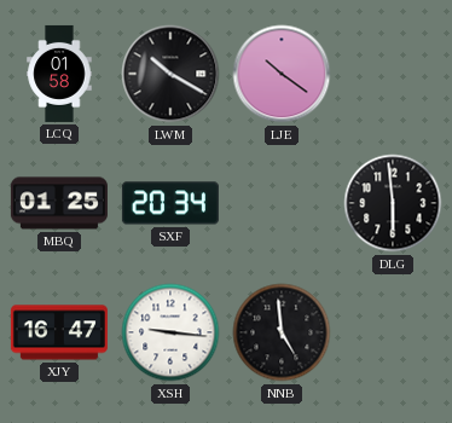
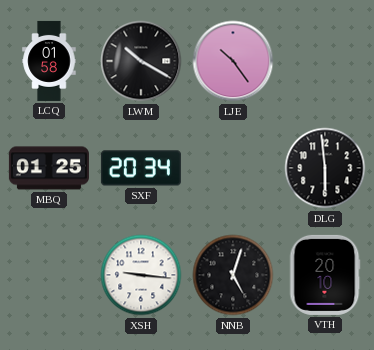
LJE: 10:21 -> 10:24 (233, 61)
XJY: 16:47 -> none (59, 332)
NNB: 4:59 -> 5:03 (233, 275)
VTH: none -> 20:10 (325, 275)
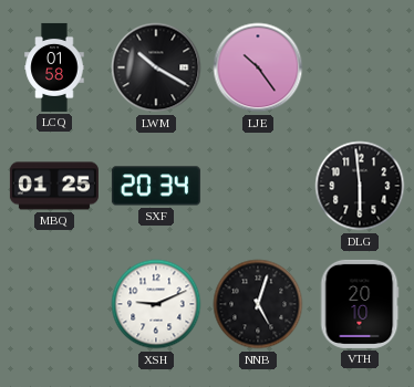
XSH: 9:16 -> 9:11 (156, 304)
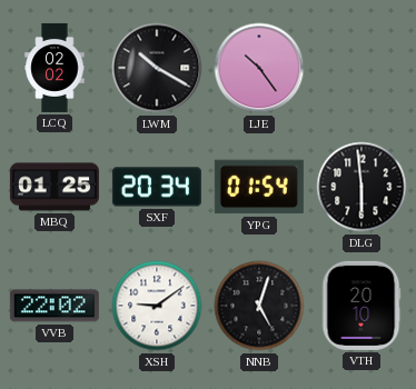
LCQ: 01:58 -> 02:02 (55, 68)
YPG: none -> 01:54 (259, 187)
VVB: none -> 22:02 (55, 306)
XSH: 9:11 -> 9:09 (157, 306)
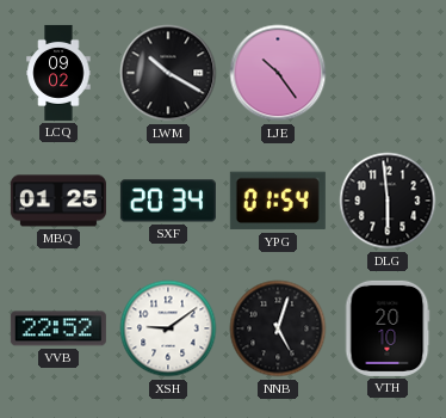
LCQ: 02:02 -> 09:02 (58, 73)
VVB: 22:02 -> 22:52 (58, 328)
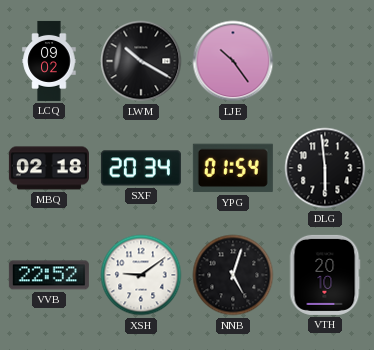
MBQ: 01:25 -> 02:18 (49, 168)
